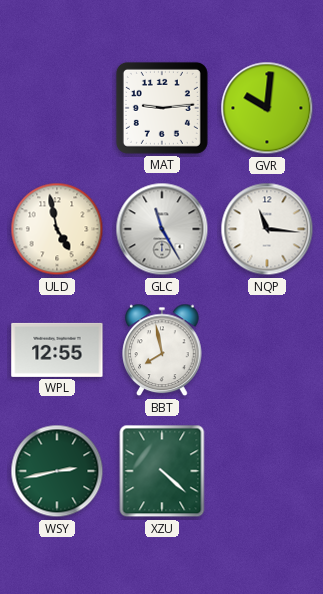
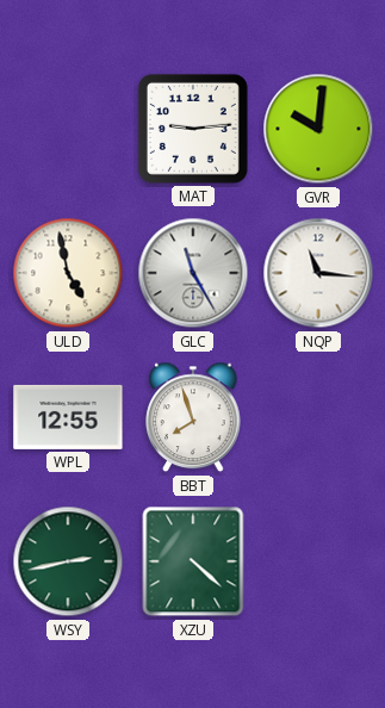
BBT: 7:58 -> 7:57 (193, 417)
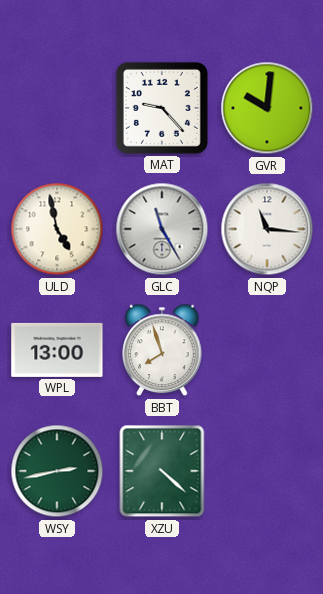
MAT: 9:14 -> 9:23 (162, 108)
WPL: 12:55 -> 13:00 (57, 350)
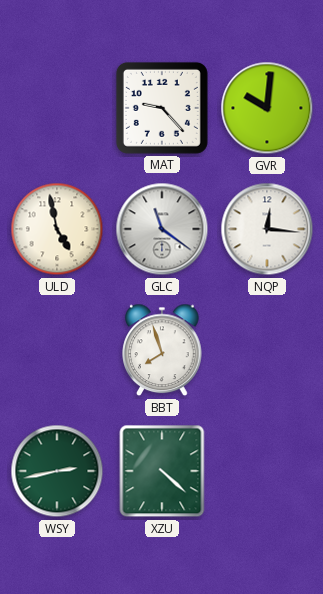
GLC: 11:25 -> 11:21 (162, 229)
NQP: 11:16 -> 12:16 (267, 229)
WPL: 13:00 -> none (57, 350)
